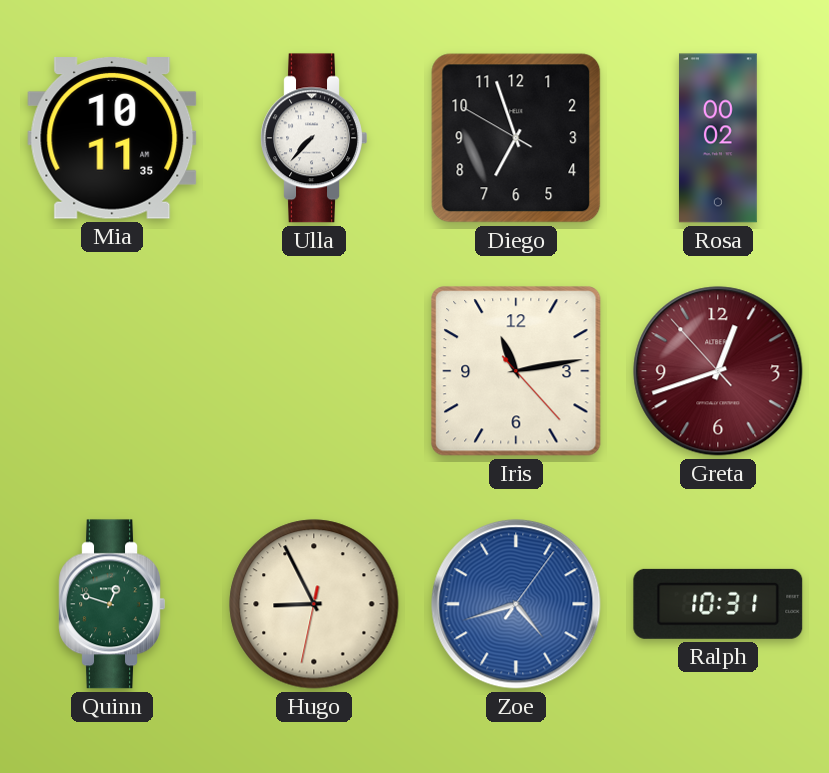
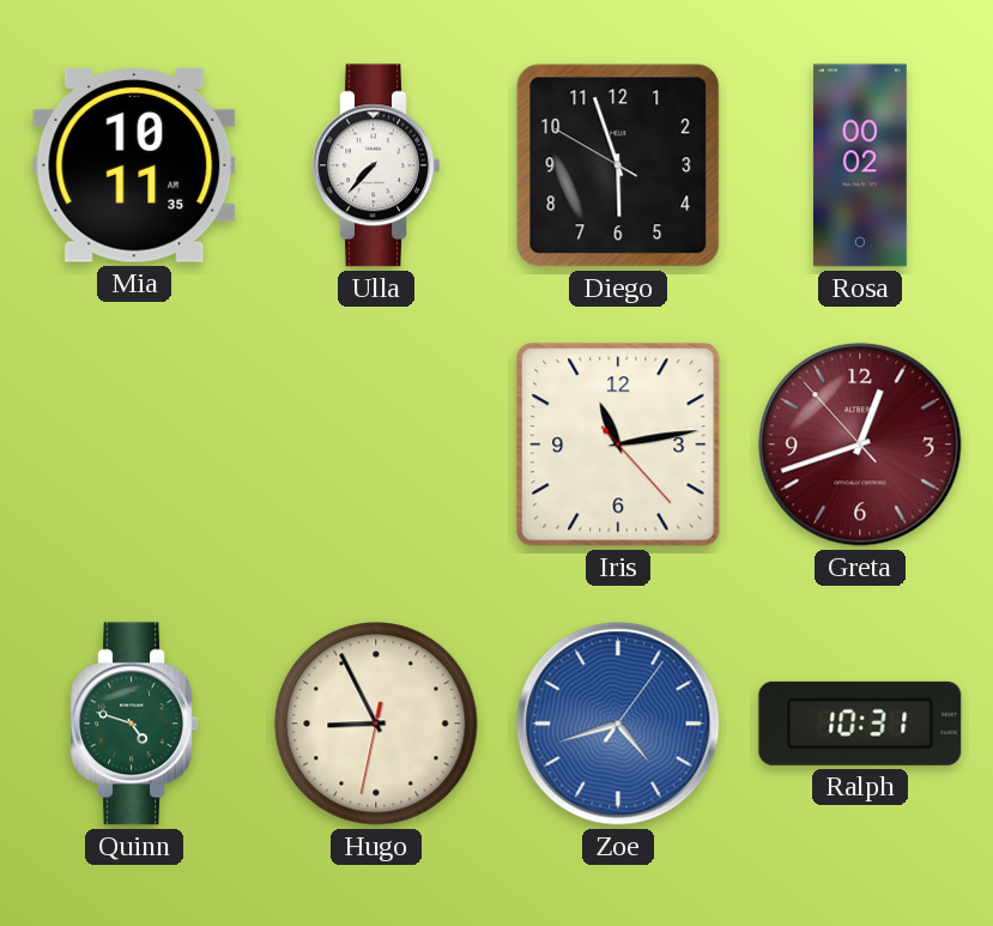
Diego: 6:56 -> 5:56 (618, 165)
Quinn: 12:48 -> 4:48 (134, 724)
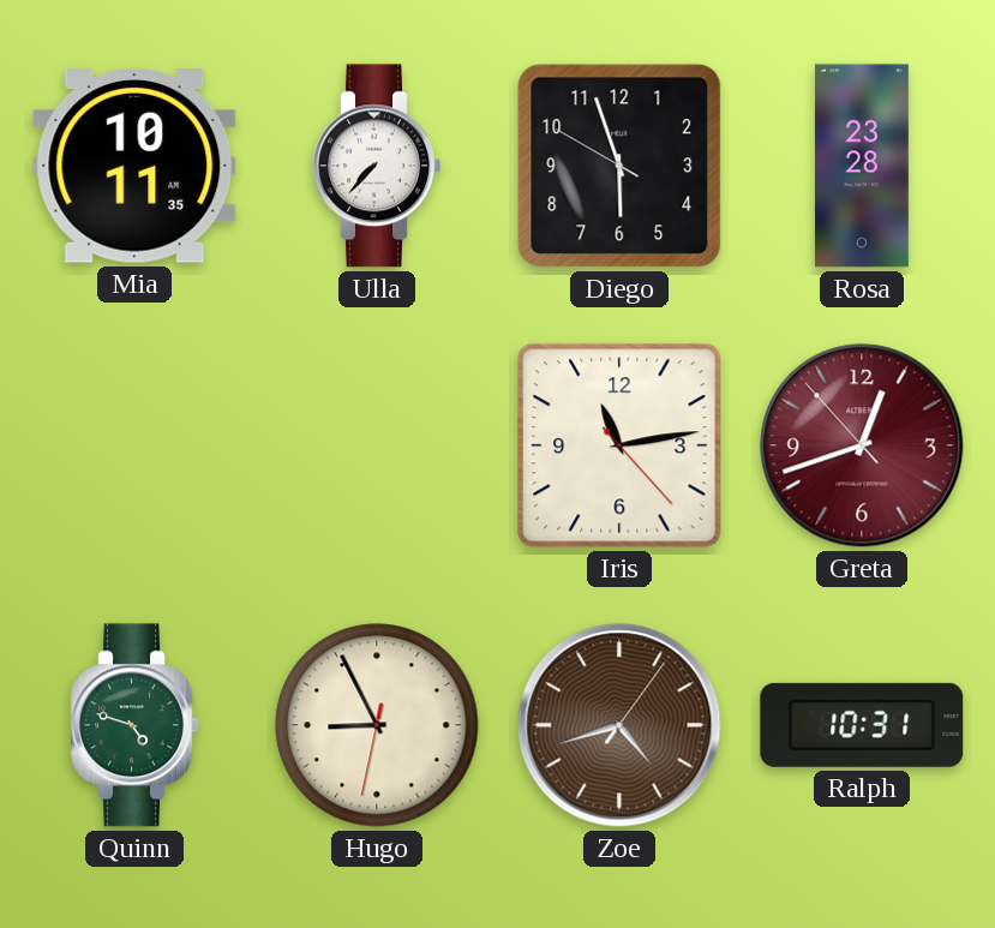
Rosa: 00:02 -> 23:28 (862, 166)
Zoe dial: blue -> brown (619, 725)
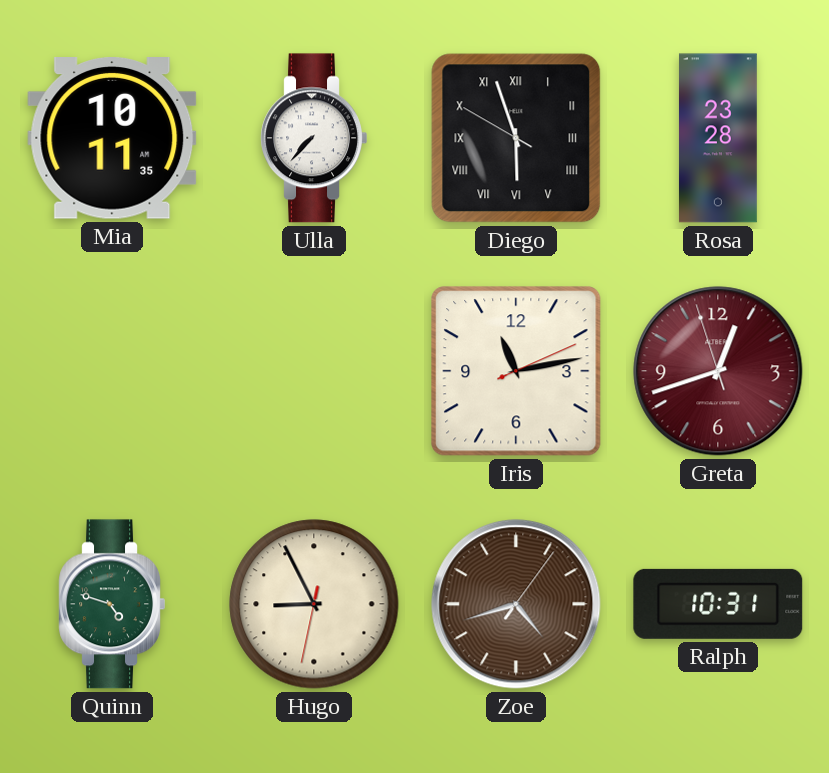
Diego numerals: Arabic -> Roman (516, 138)
Iris: 11:13:23 -> 11:13:11 (516, 371)
Greta: 12:41:53 -> 12:41:57 (718, 371)
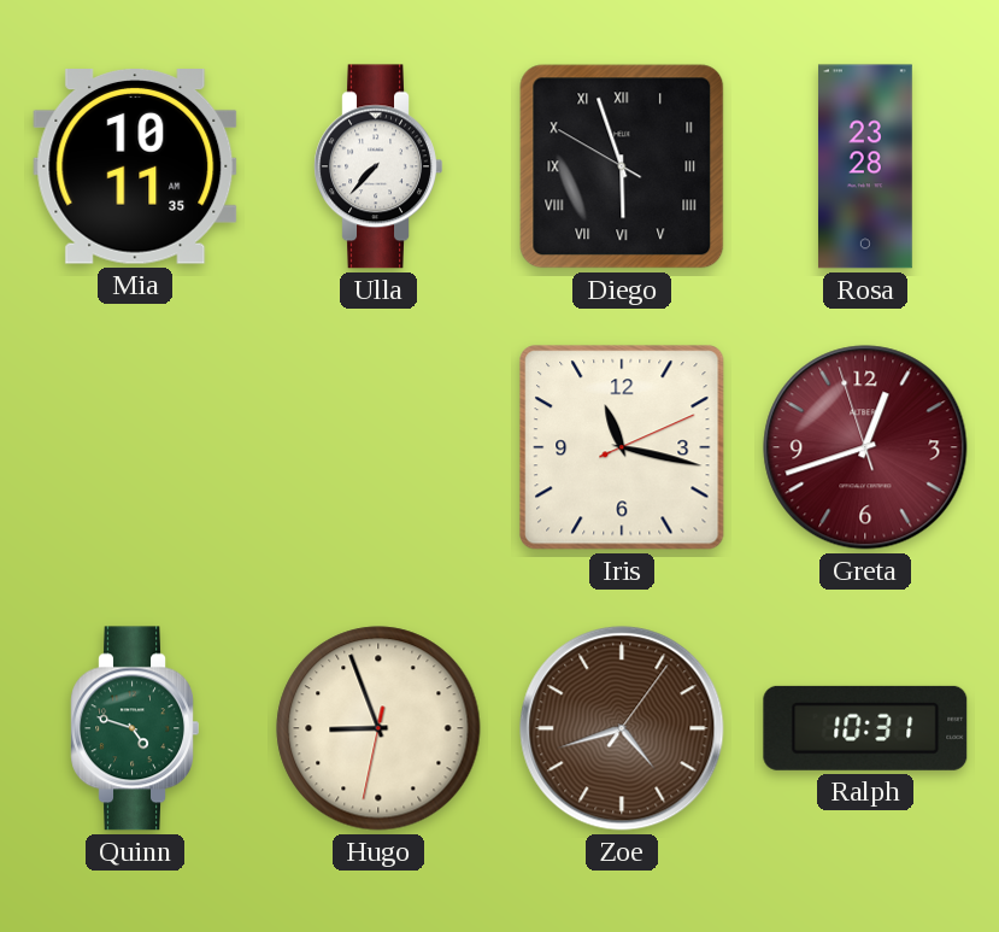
Iris: 11:13 -> 11:17 (622, 447)
Hugo: 8:55 -> 8:56 (378, 728)
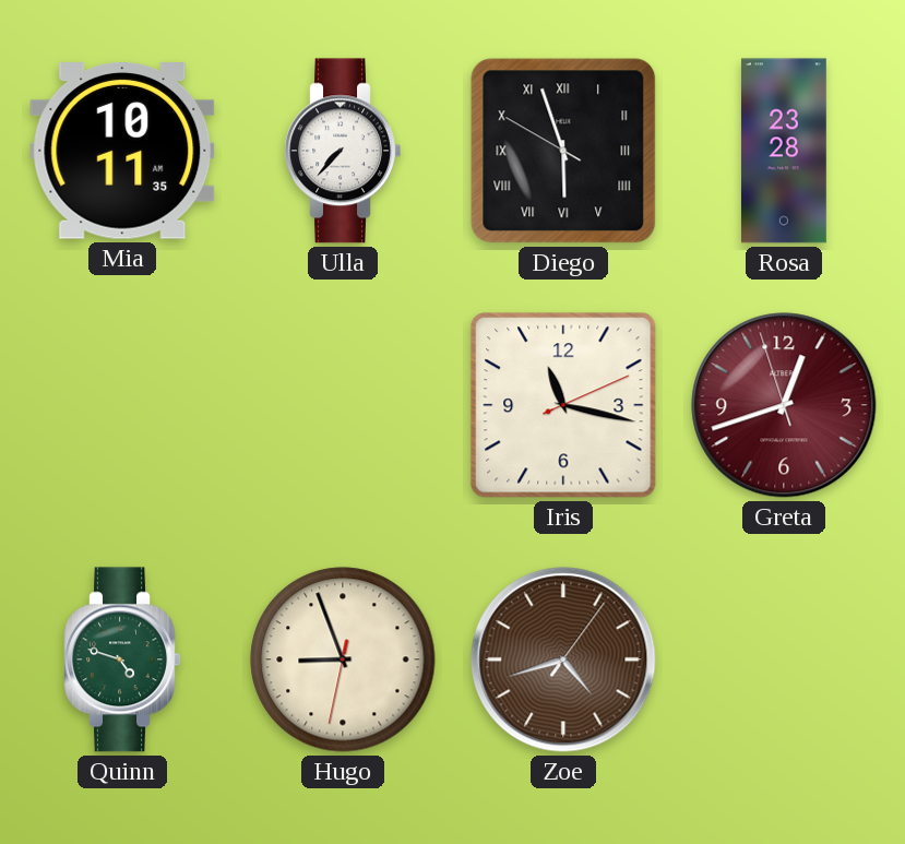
Ralph: 10:31 -> none (865, 728)
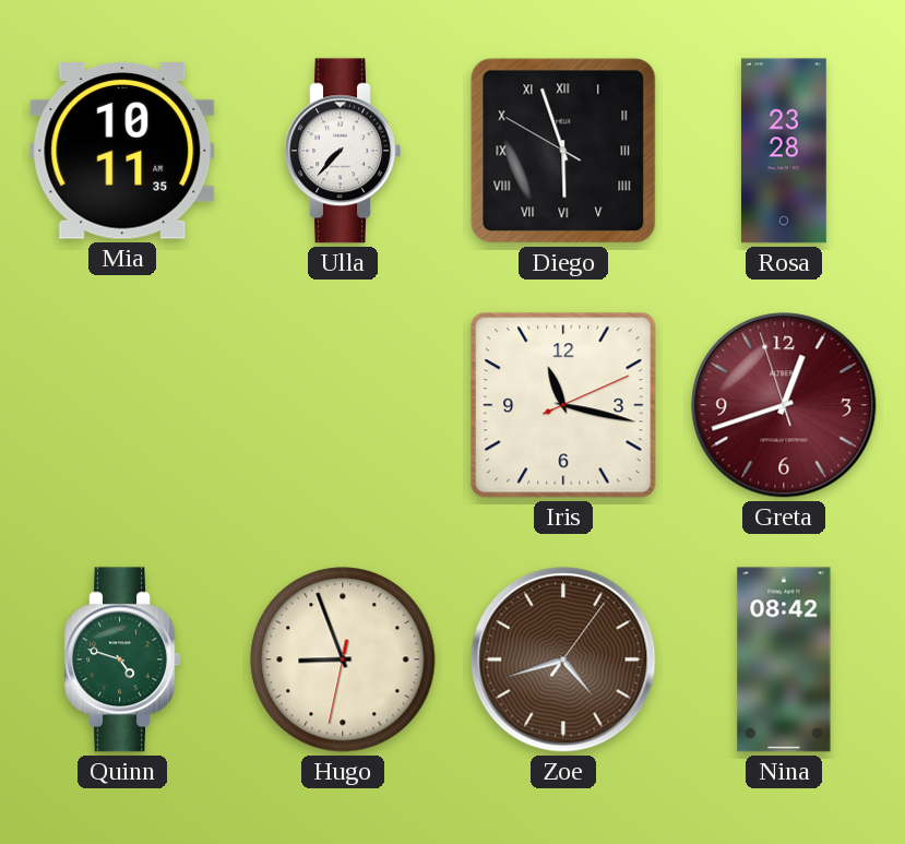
Nina: none -> 08:42 (784, 659)
